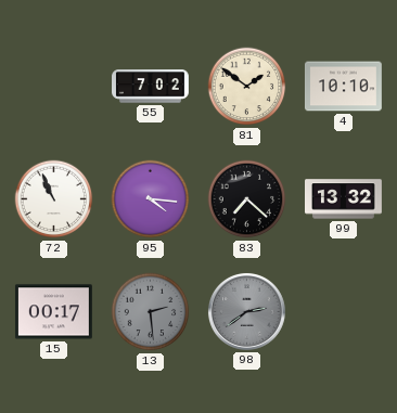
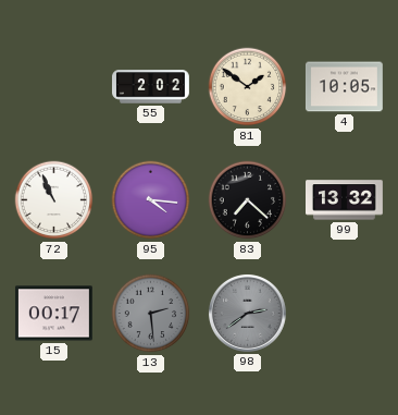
55: 7:02 -> 2:02 (151, 87)
4: 10:10 -> 10:05 (344, 87)
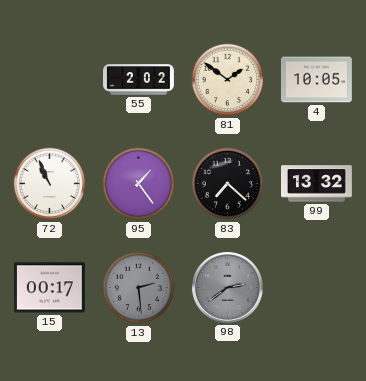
95: 4:16 -> 1:24 (139, 184)
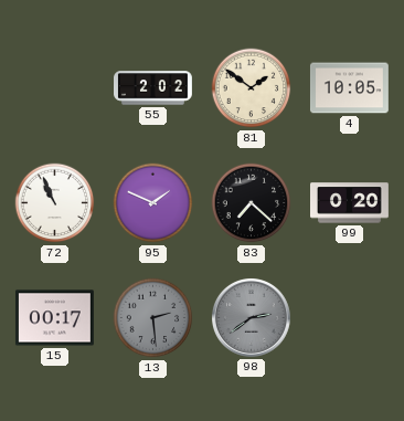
95: 1:24 -> 1:49 (153, 203)
99: 13:32 -> 0:20 (350, 203)
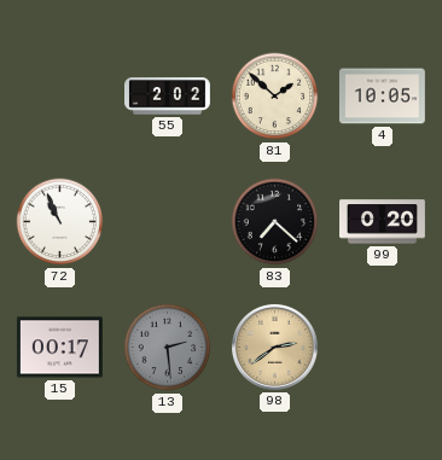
81: 1:51 -> 1:52 (275, 97)
95: 1:49 -> none (153, 203)
98 dial: grey -> champagne (274, 347)
